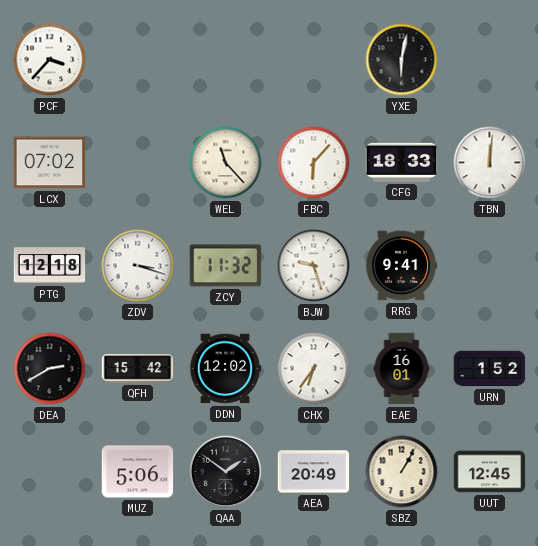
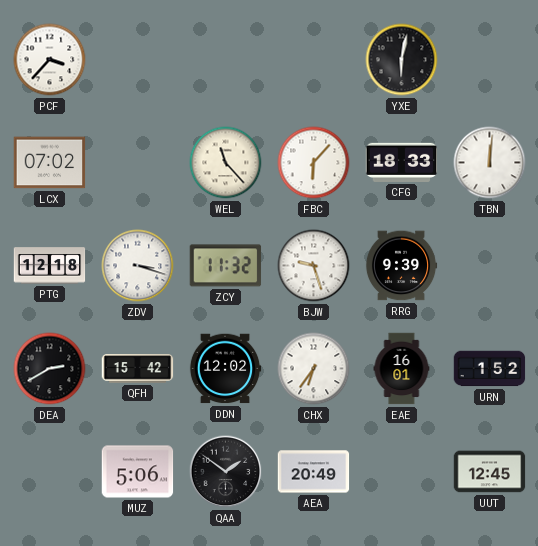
RRG: 9:41 -> 9:39 (401, 266)
SBZ: 1:05 -> none (402, 472)
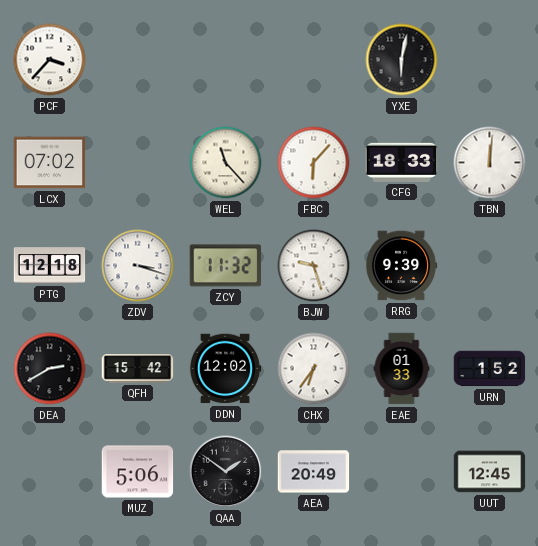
EAE: 16:01 -> 01:33 (402, 369)
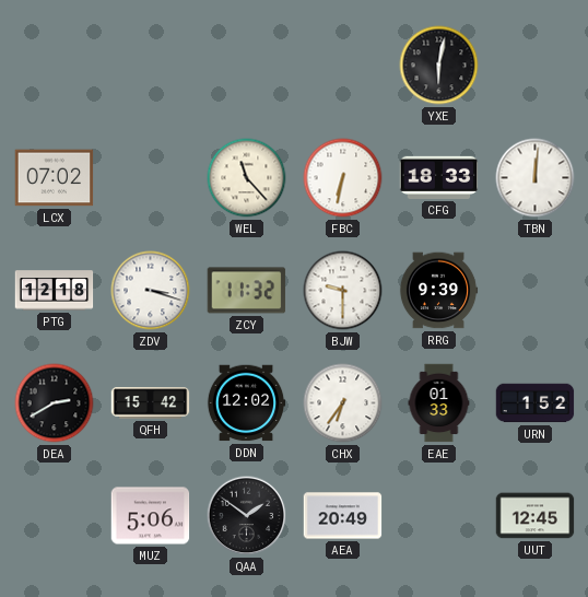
PCF: 3:37 -> none (50, 60)
FBC: 6:07 -> 6:32 (343, 178)
BJW: 9:27 -> 9:30 (343, 291)
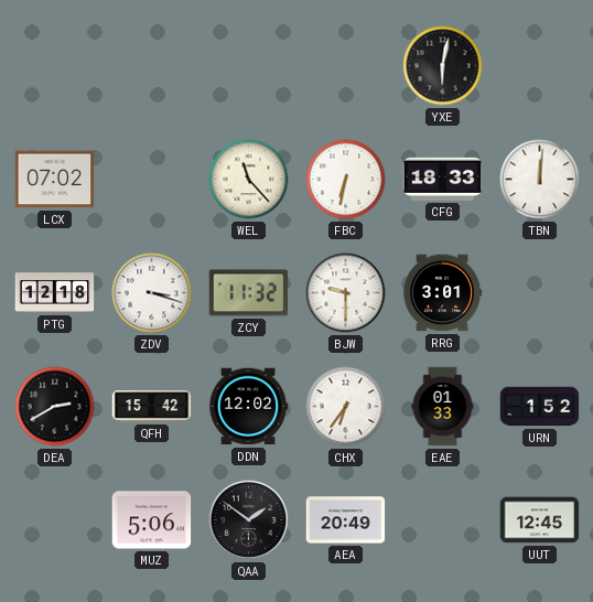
RRG: 9:39 -> 3:01 (442, 293)
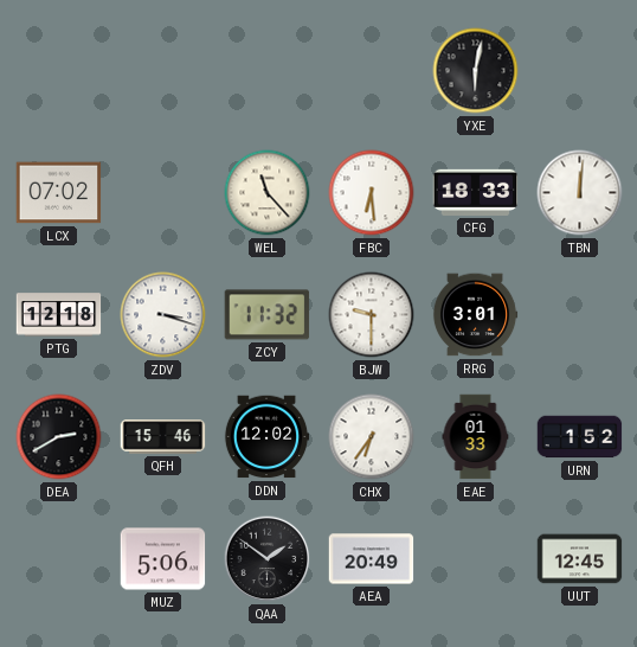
FBC: 6:32 -> 6:29 (372, 193)
QFH: 15:42 -> 15:46 (163, 437)
